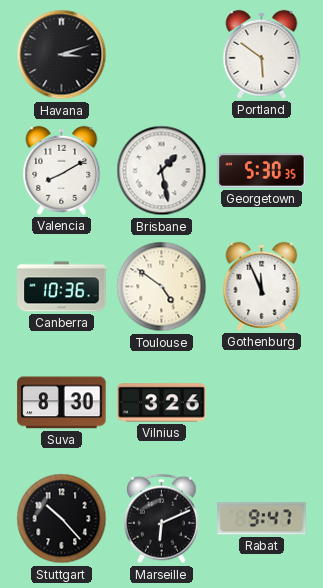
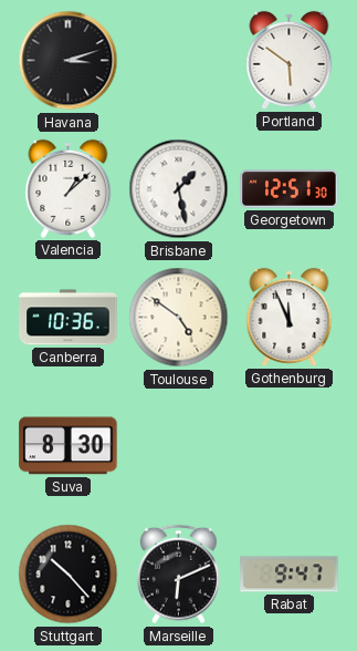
Valencia: 8:10 -> 1:08 (69, 188)
Georgetown: 5:30 -> 12:51 (290, 189)
Vilnius: 3:26 -> none (162, 403)
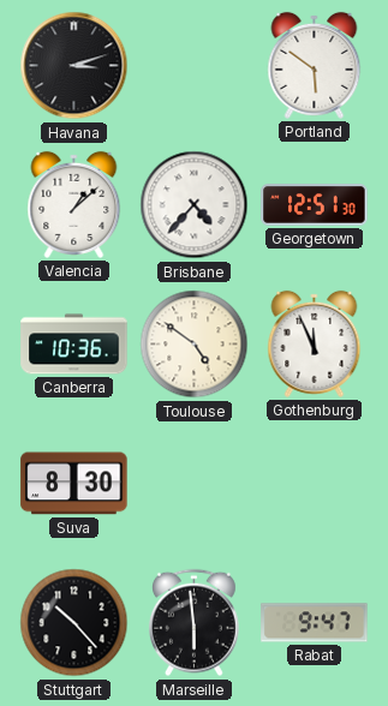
Brisbane: 1:28 -> 4:37 (195, 205)
Marseille: 6:11 -> 5:59 (193, 623)
